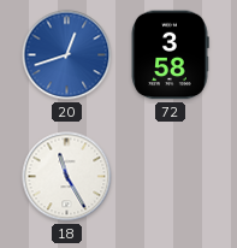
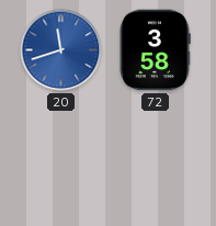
20: 12:42 -> 11:42 (61, 50)
18: 11:25 -> none (67, 177)
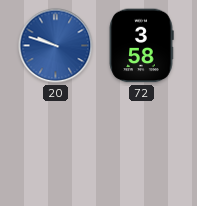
20: 11:42 -> 9:48 (56, 46)
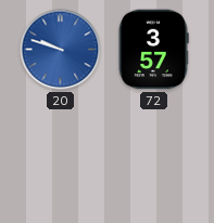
72: 3:58 -> 3:57 (153, 50)
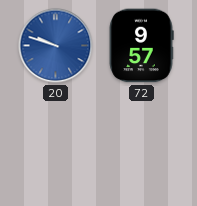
72: 3:57 -> 9:57 (141, 46)
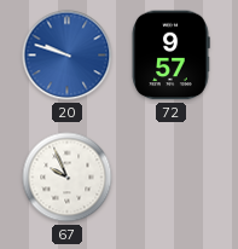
67: none -> 9:56 (68, 178)
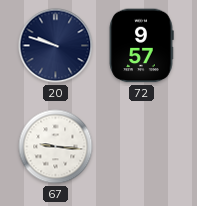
20 dial: blue -> navy (56, 46)
67: 9:56 -> 9:16 (56, 147)
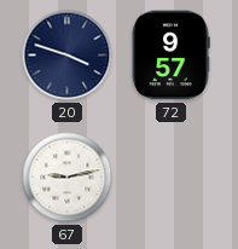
20: 9:48 -> 3:48 (68, 56)
67: 9:16 -> 9:13 (68, 178)
